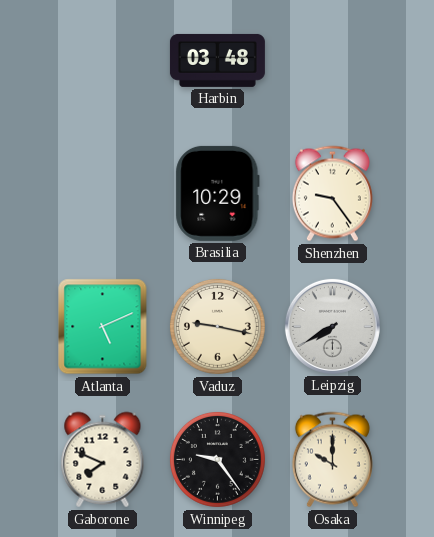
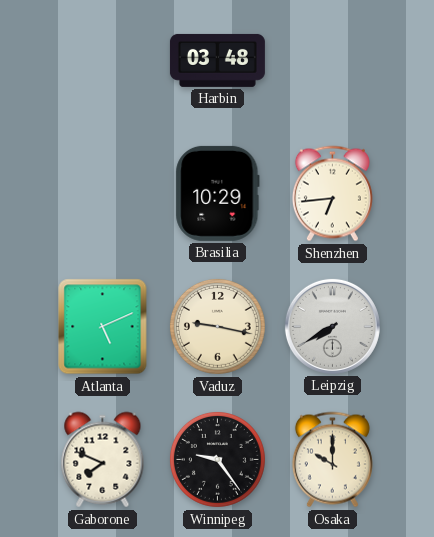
Shenzhen: 9:24 -> 6:44 (332, 194)
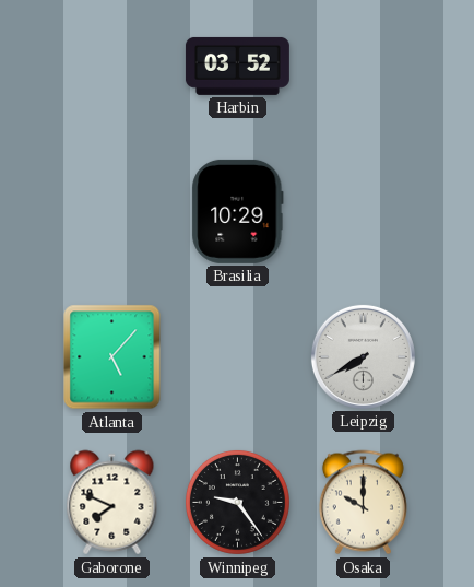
Harbin: 03:48 -> 03:52 (237, 66)
Shenzhen: 6:44 -> none (332, 194)
Atlanta: 5:11 -> 5:07 (112, 357)
Vaduz: 9:17 -> none (217, 326)
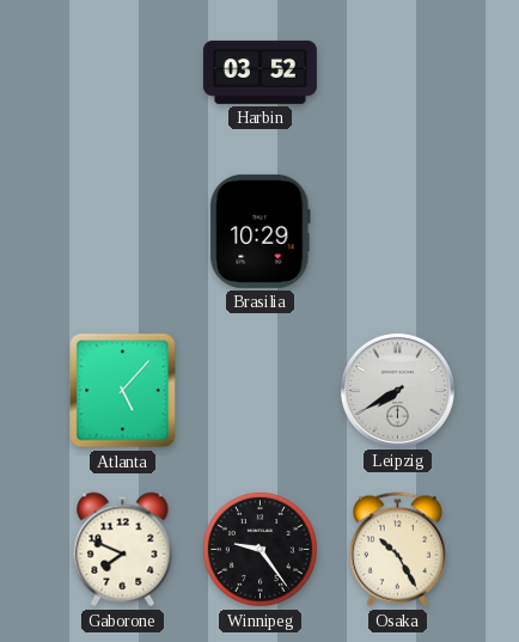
Osaka: 10:00 -> 10:25 (397, 550)
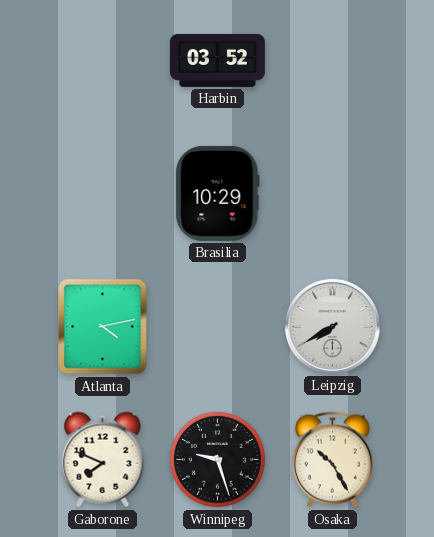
Atlanta: 5:07 -> 4:13 (103, 327)
Winnipeg: 9:24 -> 9:27 (217, 459)
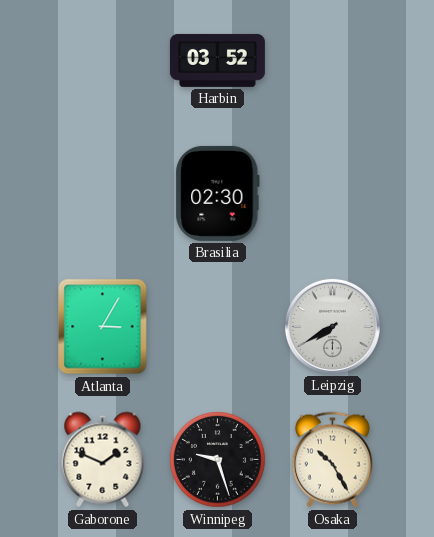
Brasilia: 10:29 -> 02:30 (218, 193)
Atlanta: 4:13 -> 3:05 (103, 327)
Gaborone: 7:49 -> 1:49 (103, 460)
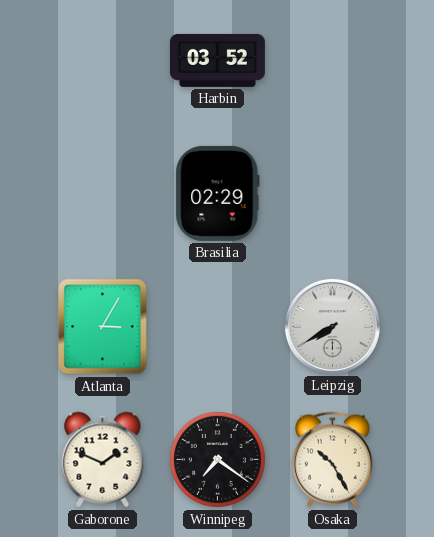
Brasilia: 02:30 -> 02:29 (218, 193)
Winnipeg: 9:27 -> 7:21 (217, 459)
